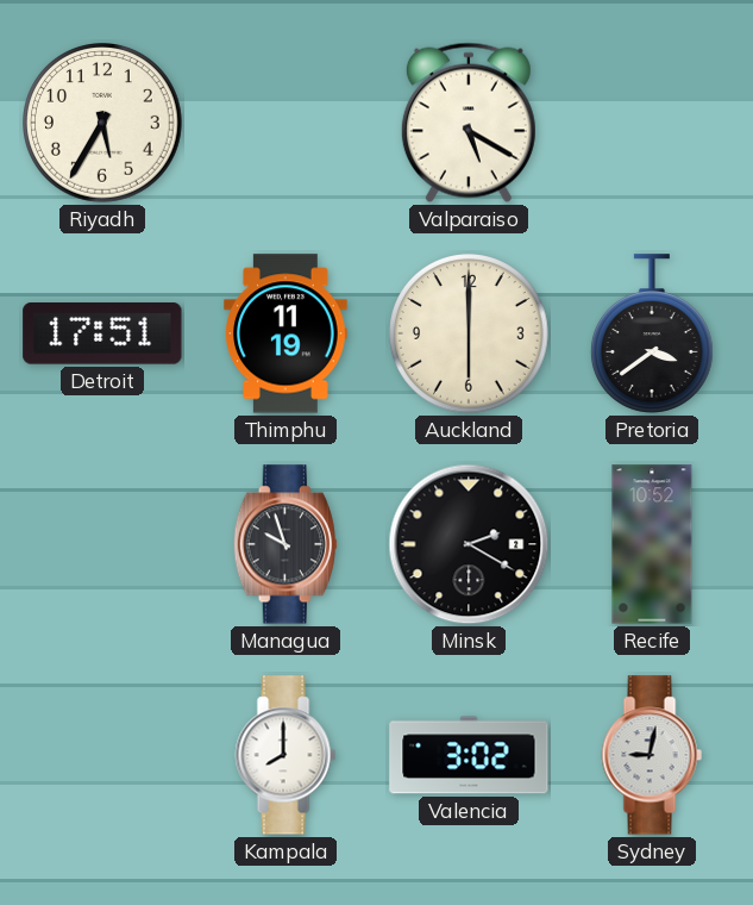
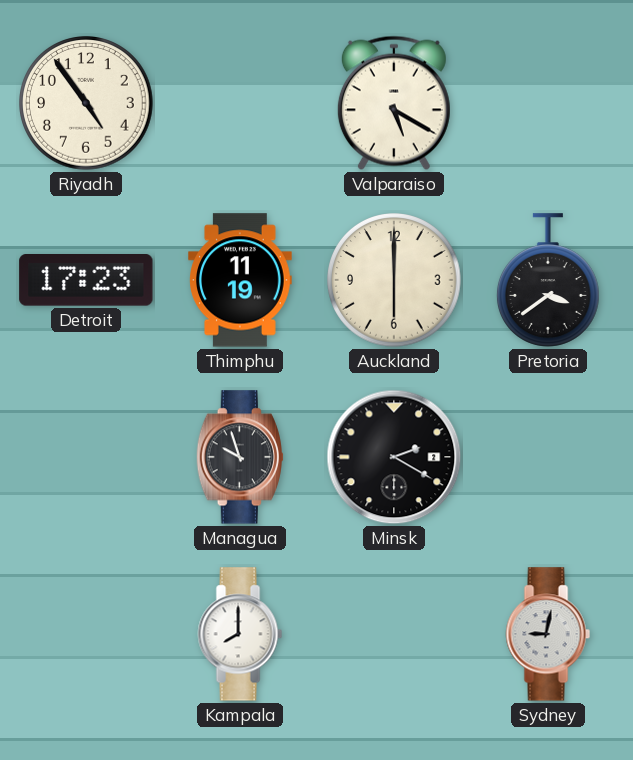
Riyadh: 5:35 -> 4:54 (86, 103)
Detroit: 17:51 -> 17:23 (86, 280)
Recife: 10:52 -> none (652, 544)
Valencia: 3:02 -> none (469, 755)
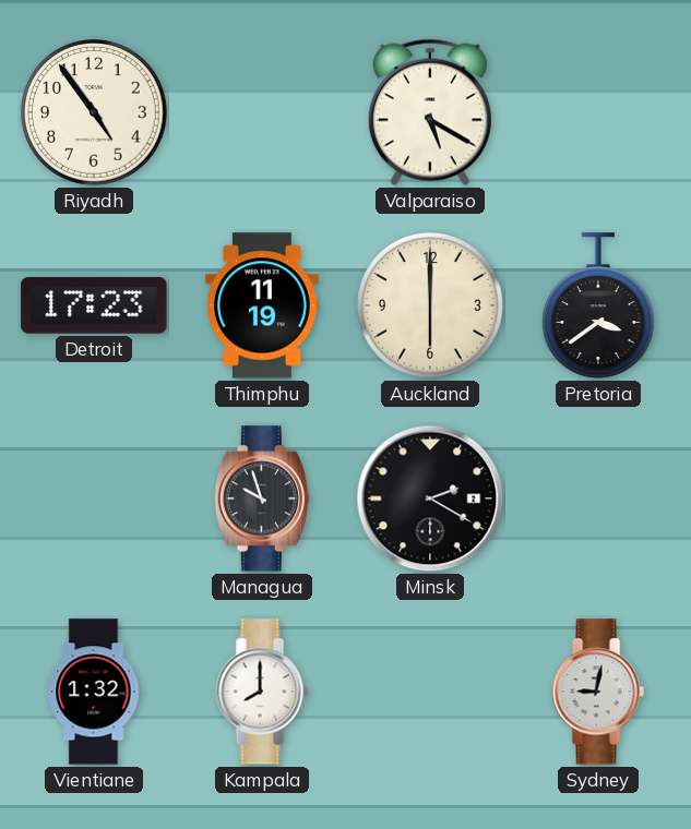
Vientiane: none -> 1:32 (94, 692)
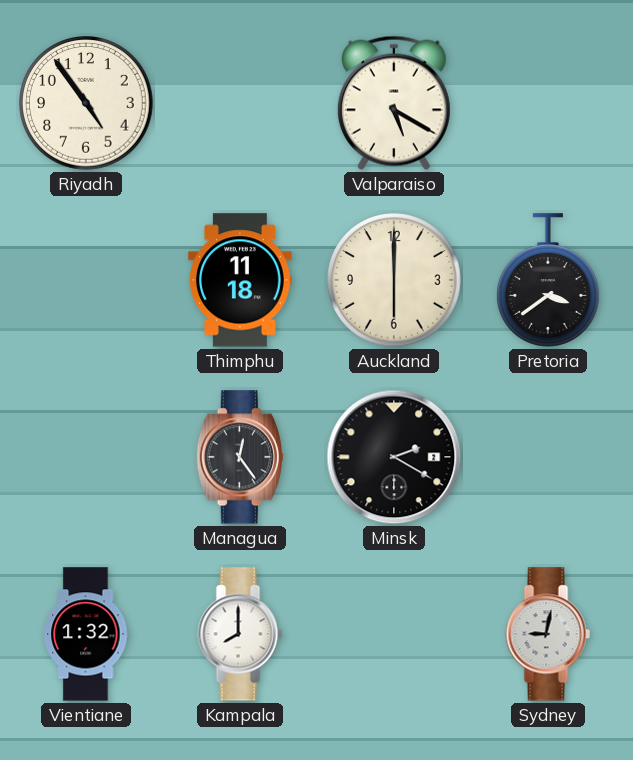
Detroit: 17:23 -> none (94, 305)
Thimphu: 11:19 -> 11:18 (240, 280)
Managua: 9:57 -> 12:24 (240, 457)
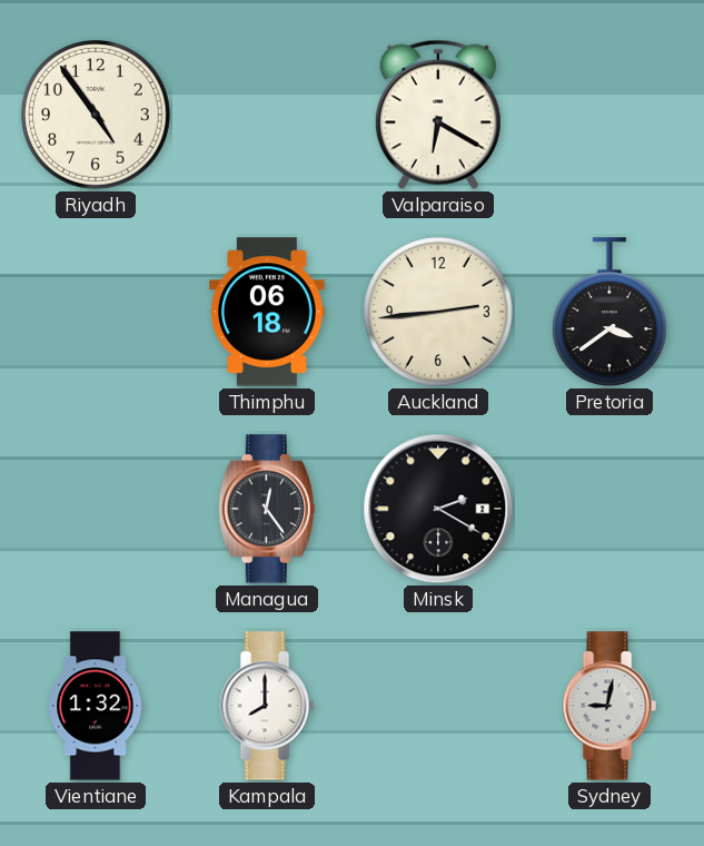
Valparaiso: 5:20 -> 6:20 (438, 115)
Thimphu: 11:18 -> 06:18 (267, 312)
Auckland: 6:00 -> 2:44 (438, 312)
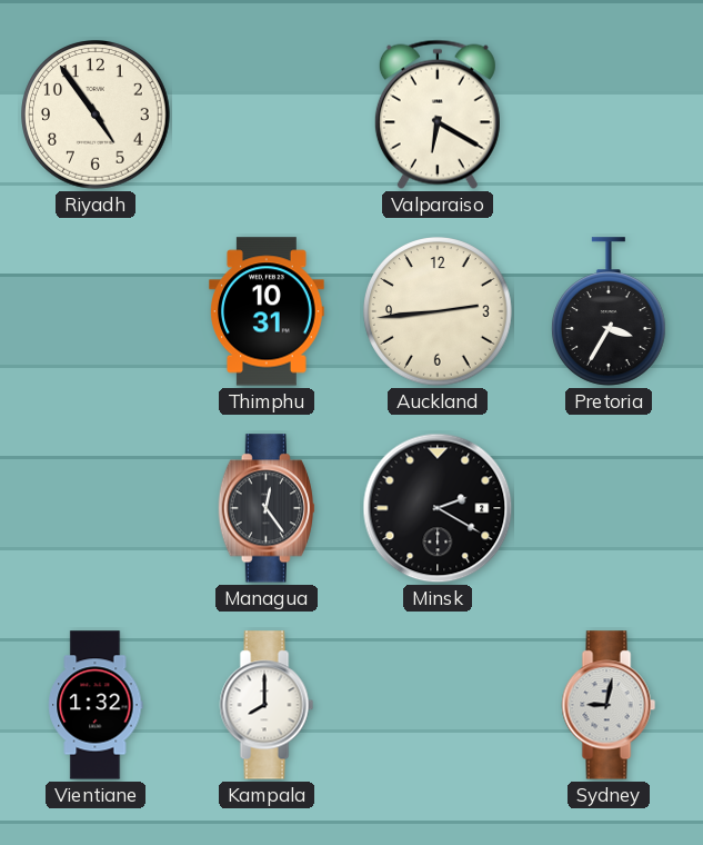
Thimphu: 06:18 -> 10:31 (267, 311)
Pretoria: 3:39 -> 3:35 (609, 311)
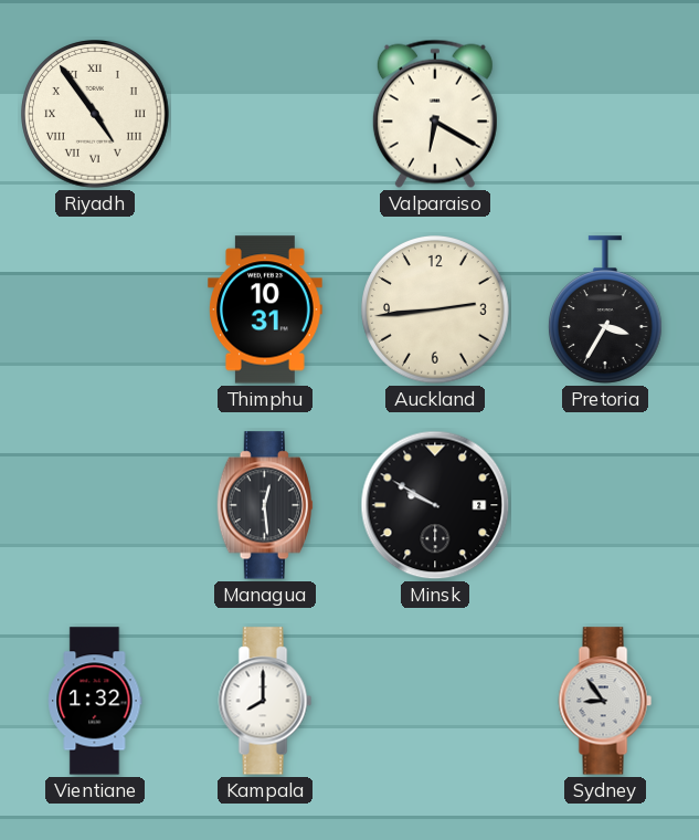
Riyadh numerals: Arabic -> Roman (95, 114)
Managua: 12:24 -> 12:29 (265, 505)
Minsk: 2:20 -> 9:50 (435, 505)
Sydney: 9:02 -> 8:54 (605, 701)
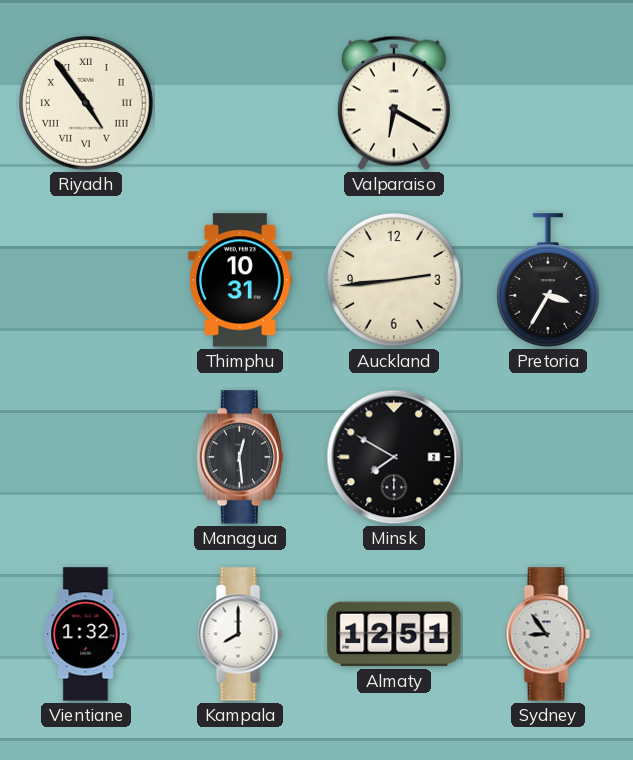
Minsk: 9:50 -> 7:50 (394, 457)
Almaty: none -> 12:51 (394, 634)
